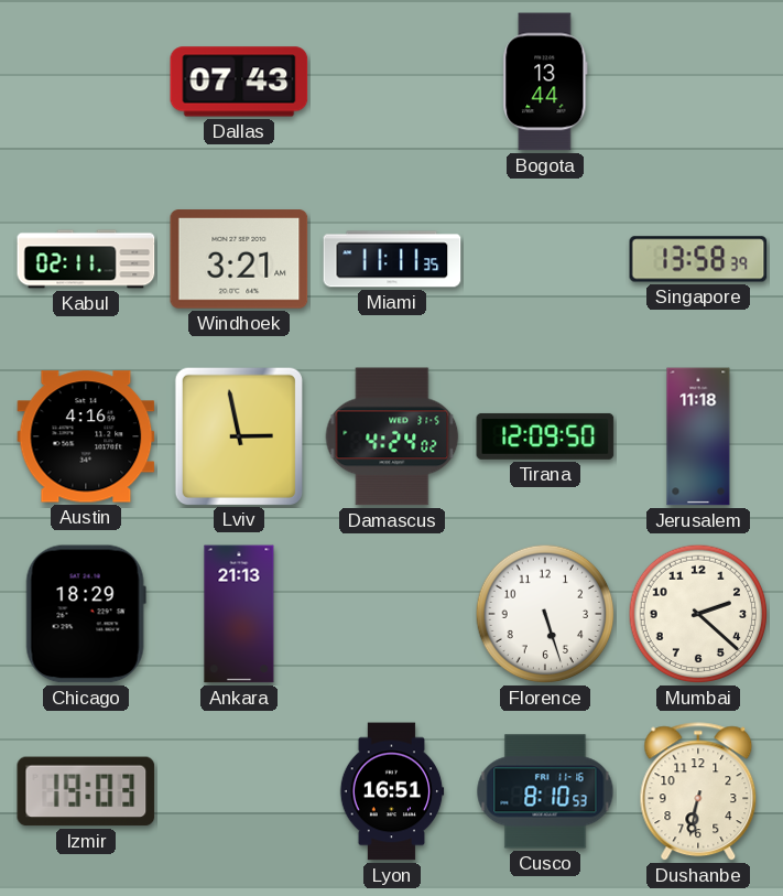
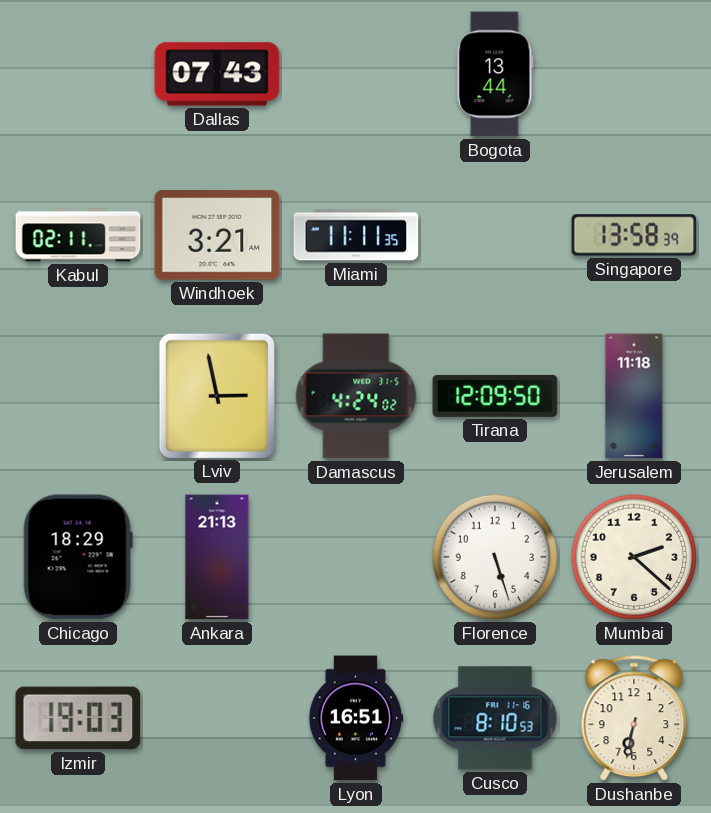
Austin: 4:16 -> none (86, 436)
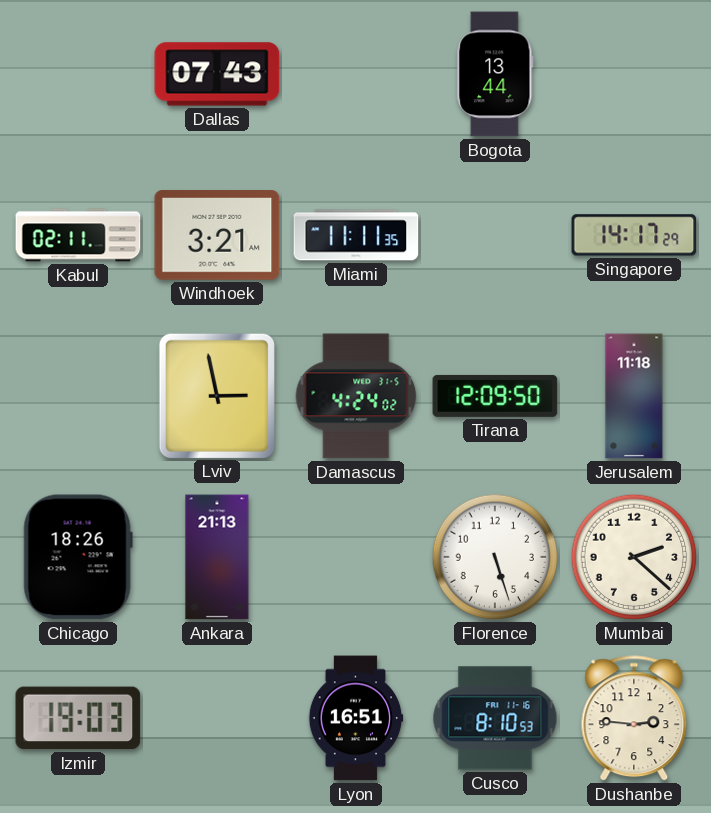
Singapore: 13:58 -> 14:17 (634, 235)
Chicago: 18:29 -> 18:26 (78, 557)
Dushanbe: 6:32 -> 2:46 (634, 719)
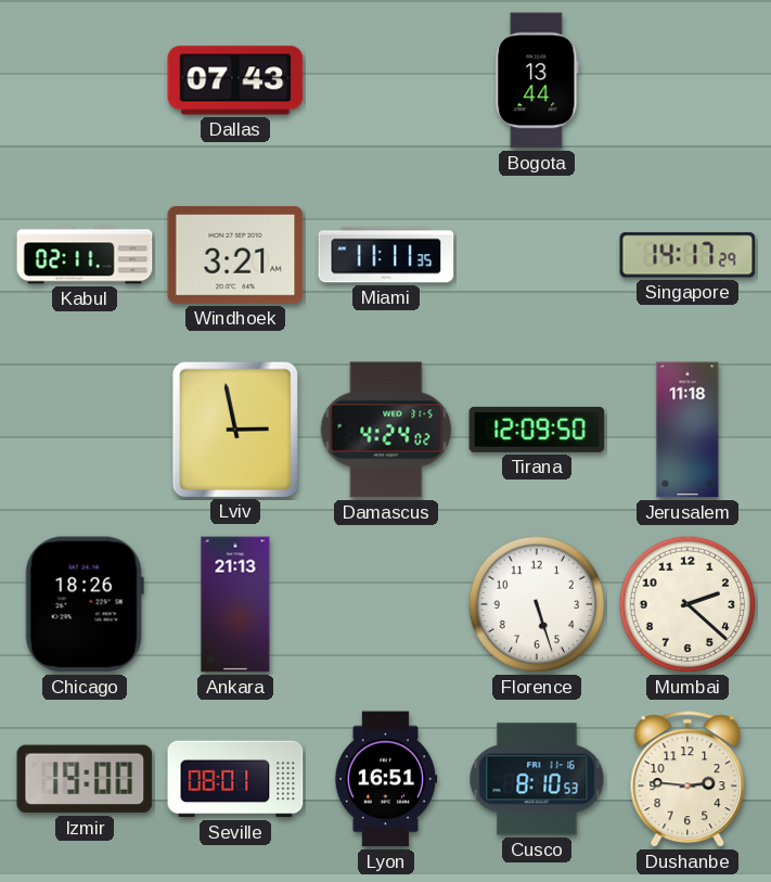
Izmir: 19:03 -> 19:00 (85, 779)
Seville: none -> 08:01 (235, 779)
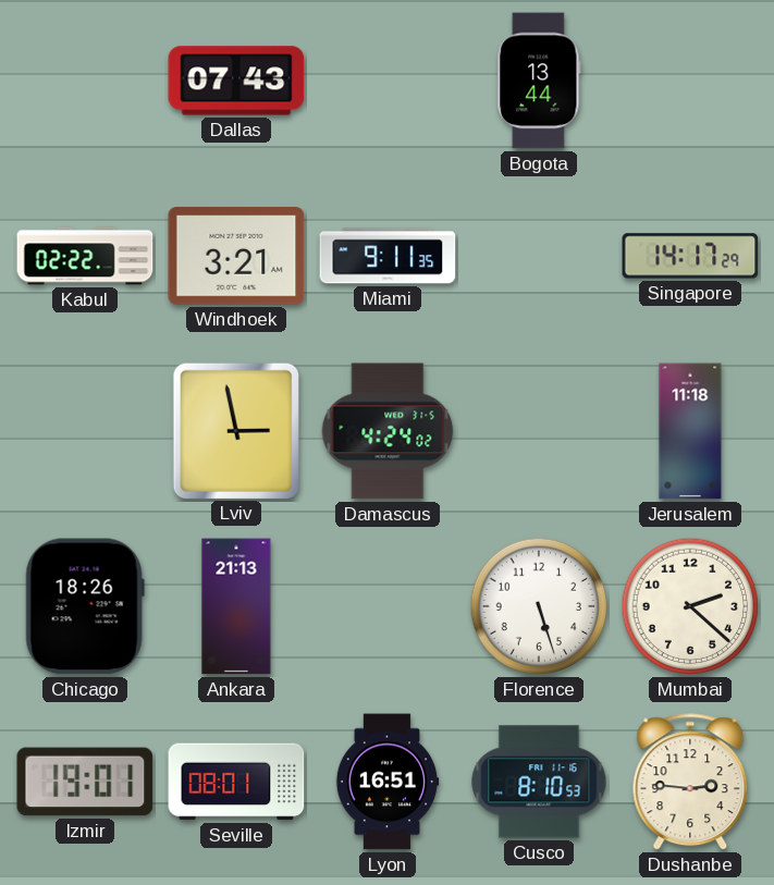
Kabul: 02:11 -> 02:22 (85, 256)
Miami: 11:11 -> 9:11 (388, 256)
Tirana: 12:09 -> none (537, 430)
Izmir: 19:00 -> 19:01 (85, 782)
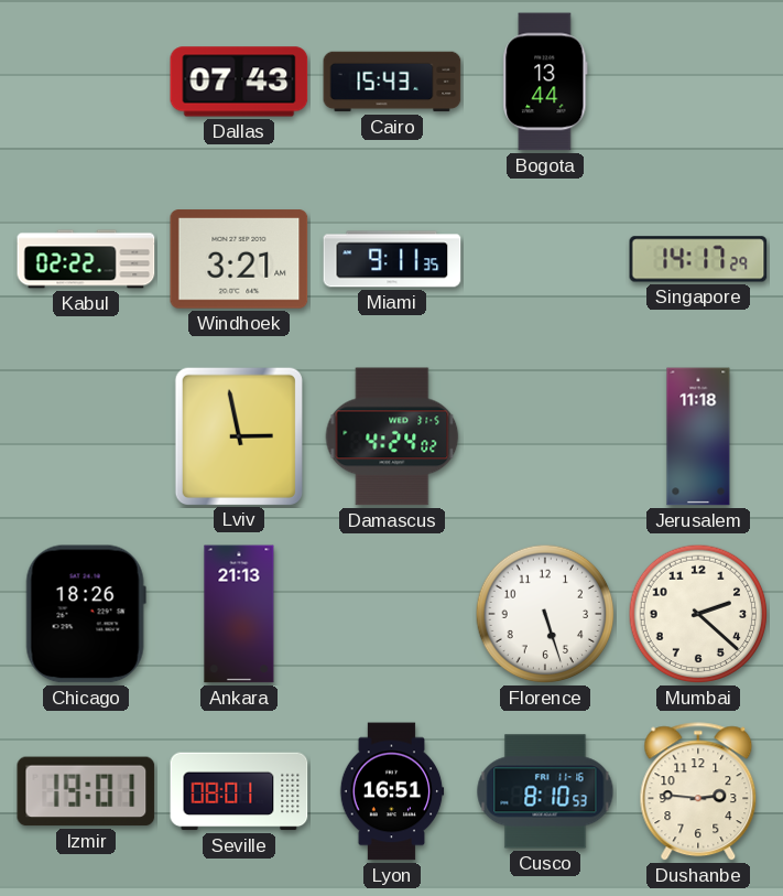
Cairo: none -> 15:43 (392, 82)
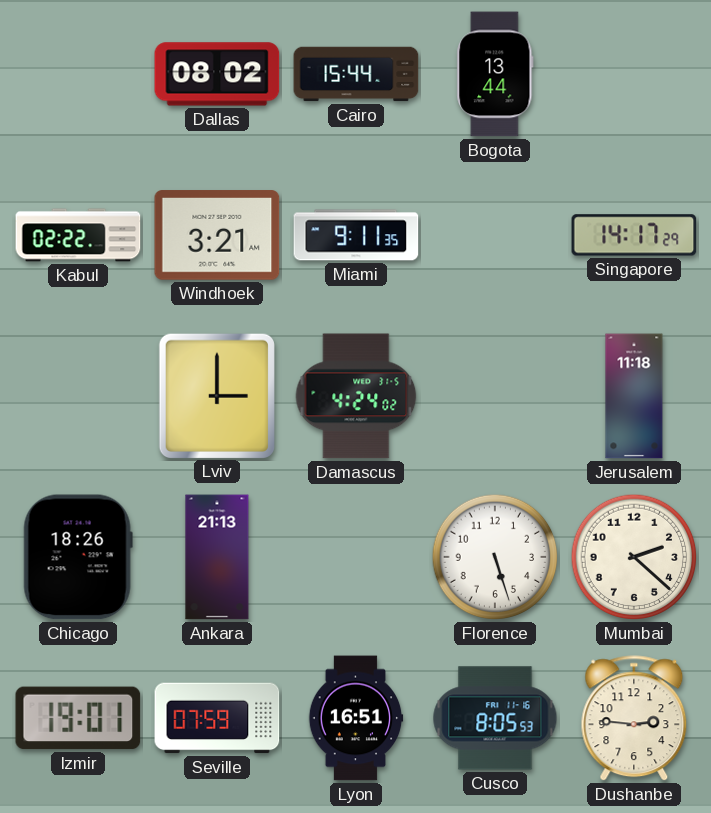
Dallas: 07:43 -> 08:02 (217, 74)
Cairo: 15:43 -> 15:44 (356, 74)
Lviv: 2:58 -> 3:00 (217, 395)
Seville: 08:01 -> 07:59 (217, 718)
Cusco: 8:10 -> 8:05 (495, 718)
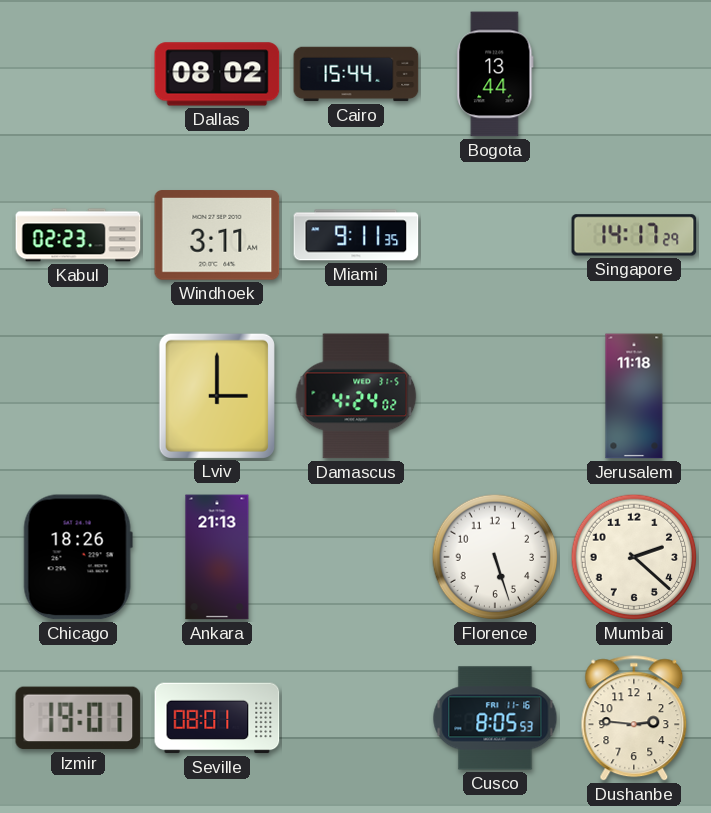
Kabul: 02:22 -> 02:23 (78, 235)
Windhoek: 3:21 -> 3:11 (217, 235)
Seville: 07:59 -> 08:01 (217, 718)
Lyon: 16:51 -> none (356, 718)
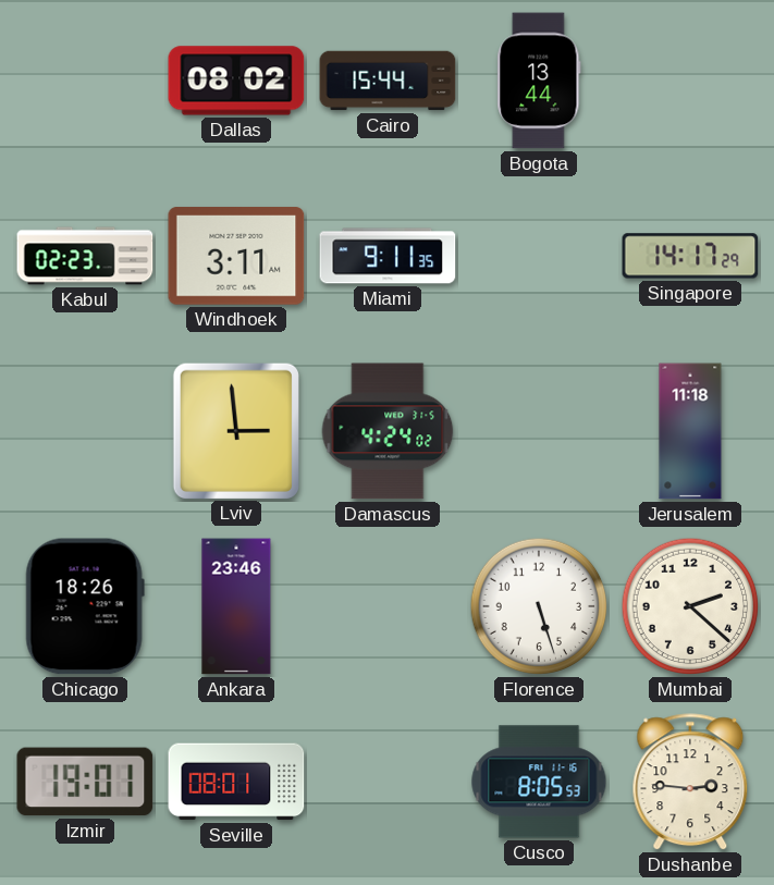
Lviv: 3:00 -> 2:59 (236, 430)
Ankara: 21:13 -> 23:46 (236, 606)
